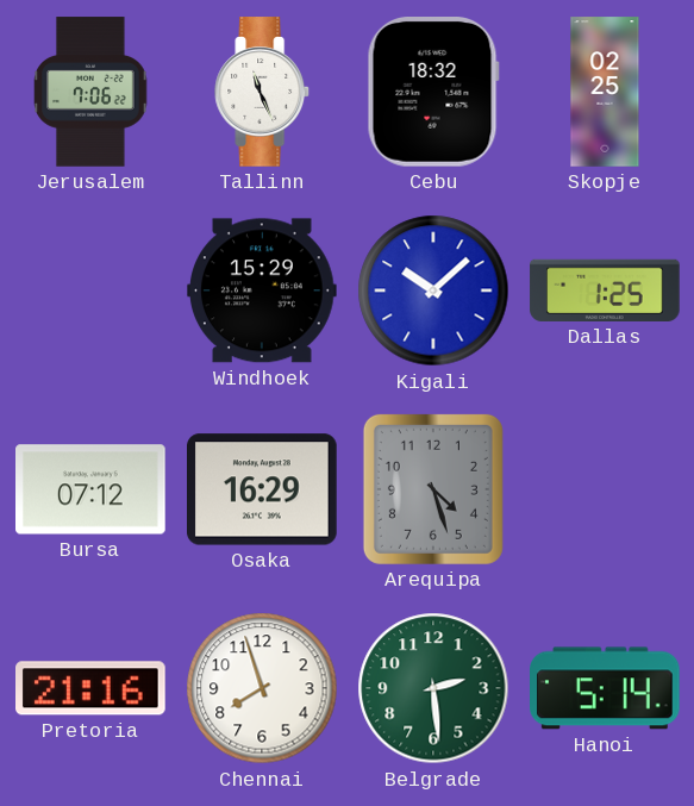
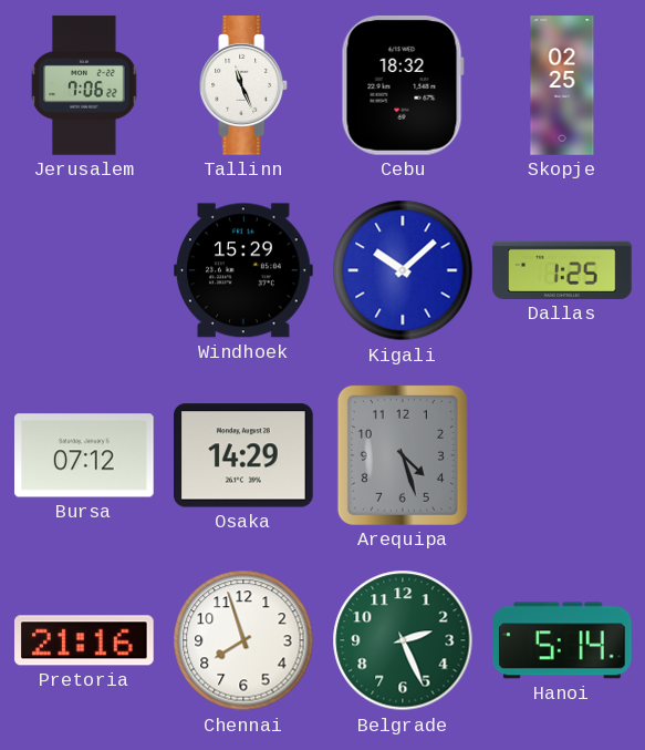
Osaka: 16:29 -> 14:29 (245, 455)
Belgrade: 2:29 -> 2:26 (403, 640)
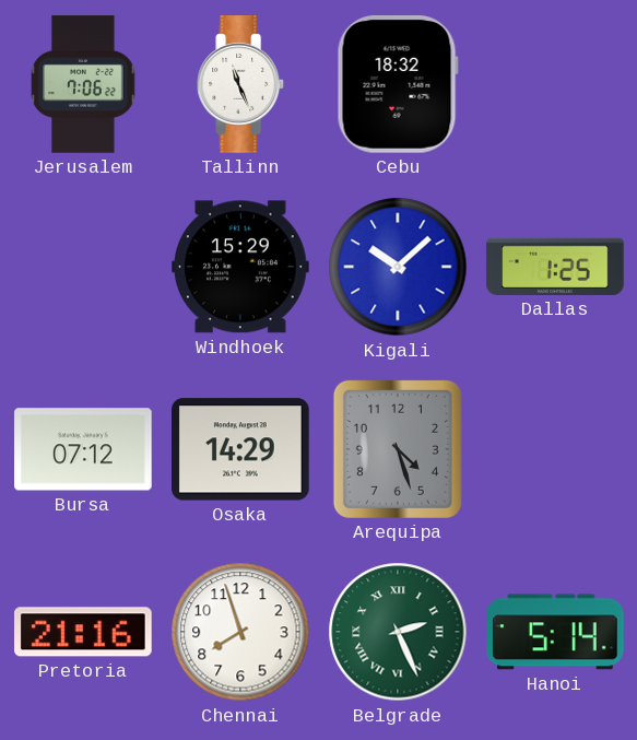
Skopje: 02:25 -> none (562, 85)
Belgrade numerals: Arabic -> Roman (398, 632)
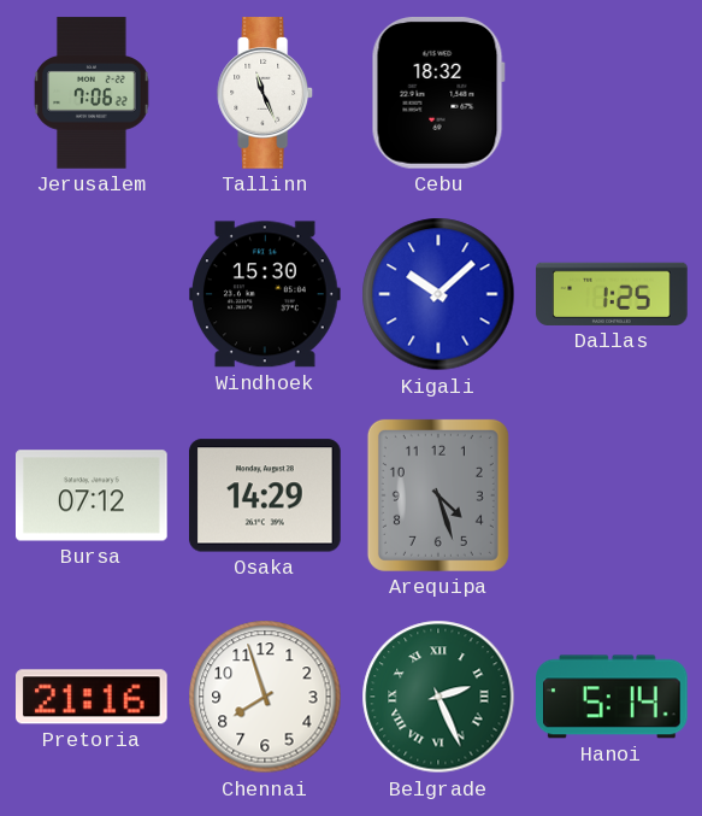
Windhoek: 15:29 -> 15:30 (266, 294)
